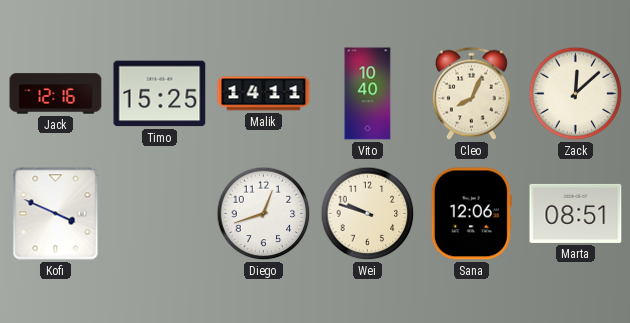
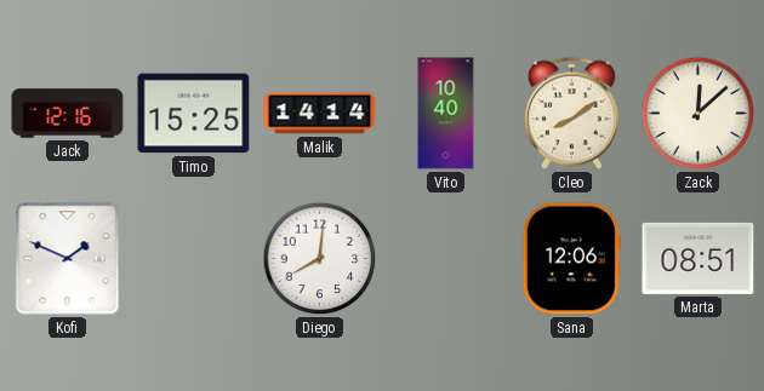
Malik: 14:11 -> 14:14 (320, 114)
Cleo: 8:04 -> 8:09 (571, 113)
Kofi: 3:49 -> 1:49 (68, 259)
Diego: 12:42 -> 8:01 (320, 259)
Wei: 9:48 -> none (368, 214)
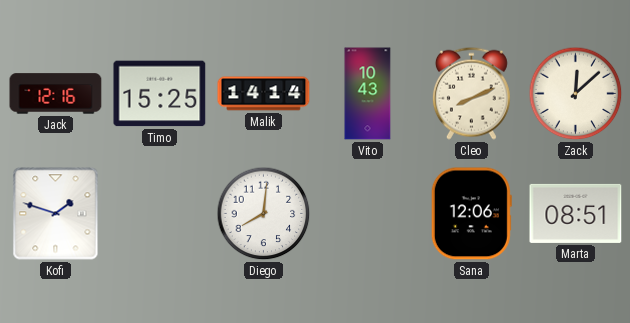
Vito: 10:40 -> 10:43 (368, 94)
Cleo: 8:09 -> 8:11 (471, 93)
Kofi: 1:49 -> 1:48 (56, 214)
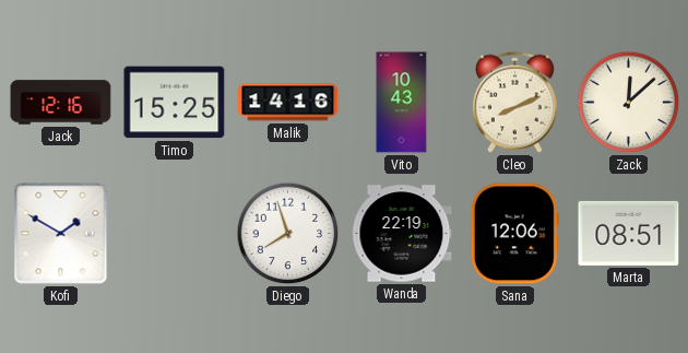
Malik: 14:14 -> 14:16 (288, 103)
Kofi: 1:48 -> 1:50 (61, 234)
Diego: 8:01 -> 7:57 (288, 234)
Wanda: none -> 22:19 (402, 234)
